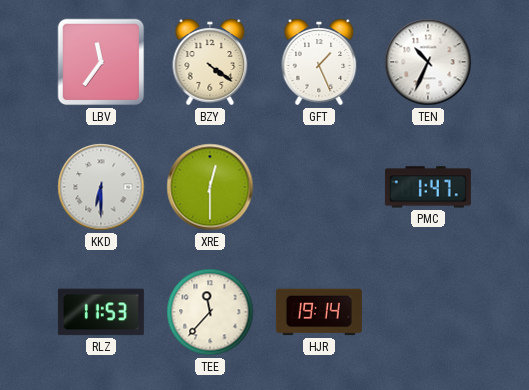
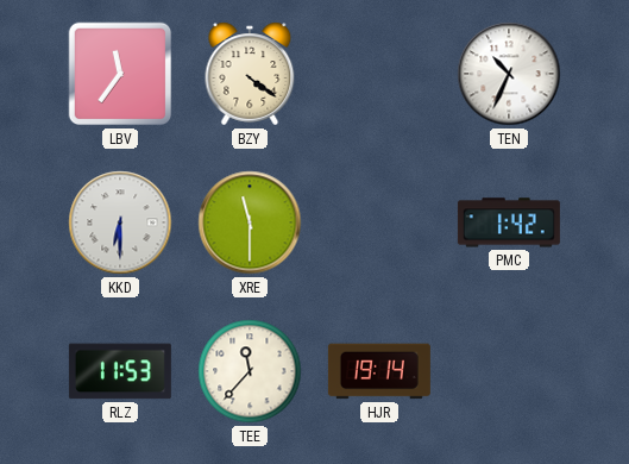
GFT: 1:26 -> none (319, 62)
XRE: 12:30 -> 11:30 (250, 222)
PMC: 1:47 -> 1:42 (509, 222)
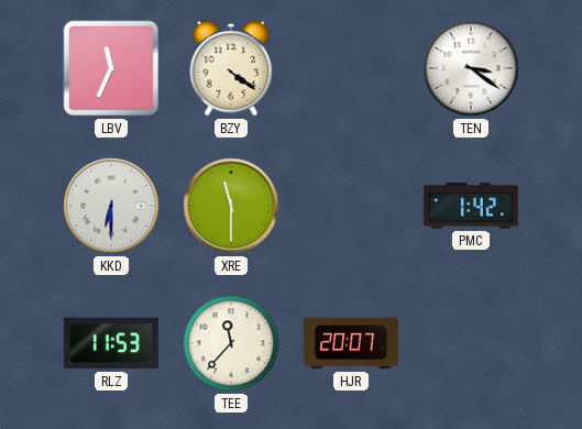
LBV: 11:36 -> 11:34 (111, 68)
TEN: 10:34 -> 3:21 (471, 68)
HJR: 19:14 -> 20:07 (351, 343)
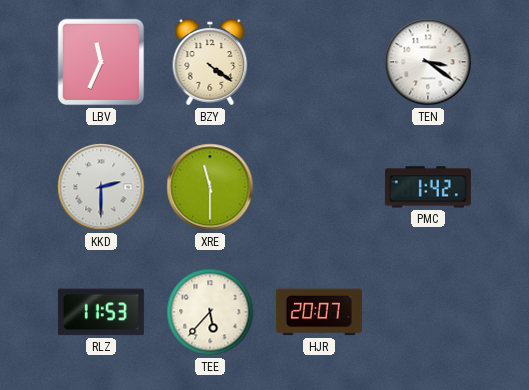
KKD: 6:30 -> 2:30 (101, 187)
TEE: 11:37 -> 5:37 (210, 312)
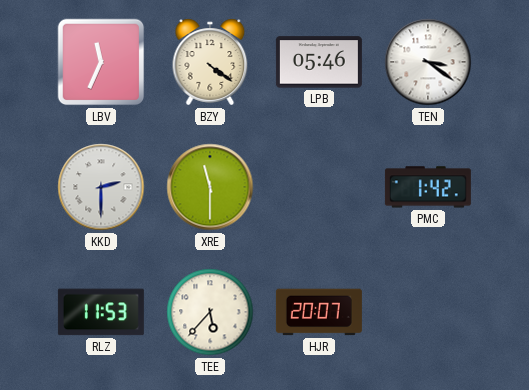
LPB: none -> 05:46 (319, 62)
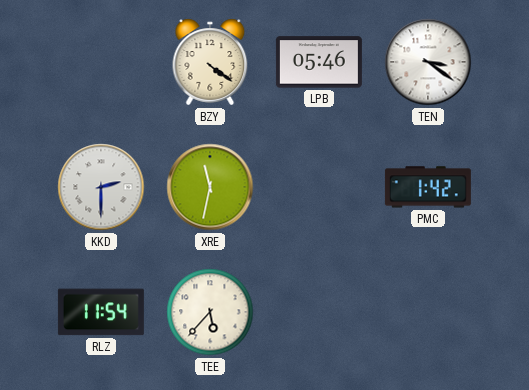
LBV: 11:34 -> none (101, 62)
XRE: 11:30 -> 11:32 (210, 187)
RLZ: 11:53 -> 11:54 (101, 312)
HJR: 20:07 -> none (319, 312)
